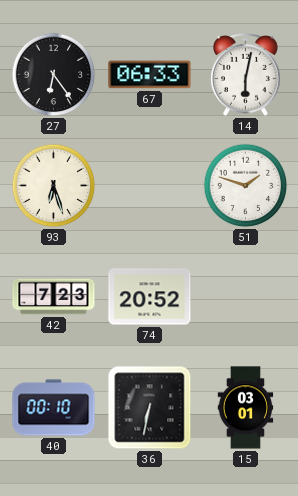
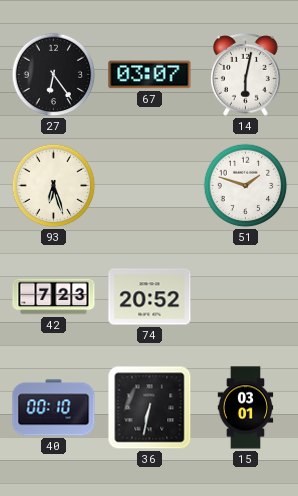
67: 06:33 -> 03:07 (150, 75)
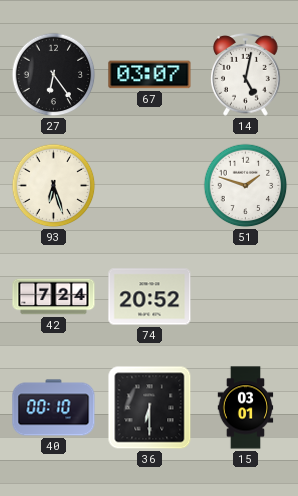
14: 6:02 -> 5:02 (246, 74)
42: 7:23 -> 7:24 (54, 297)
36: 6:32 -> 6:30 (150, 408)
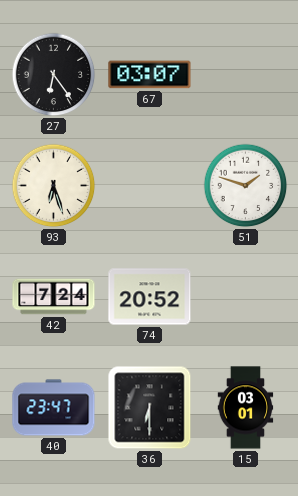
14: 5:02 -> none (246, 74)
40: 00:10 -> 23:47 (54, 408)
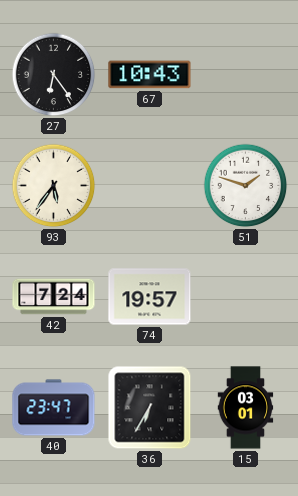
67: 03:07 -> 10:43 (150, 75)
93: 6:27 -> 5:36 (54, 186)
74: 20:52 -> 19:57 (150, 297)
36: 6:30 -> 6:35 (150, 408)
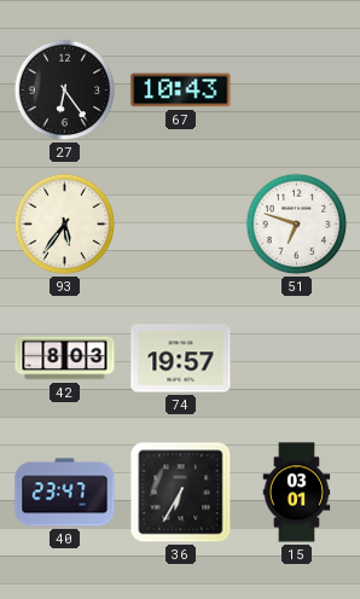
51: 1:48 -> 6:48 (297, 225)
42: 7:24 -> 8:03 (65, 359)
